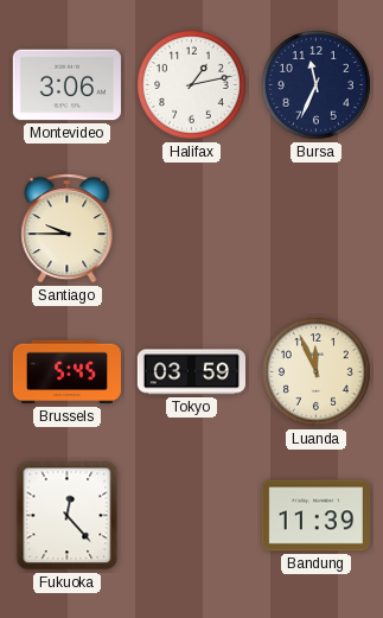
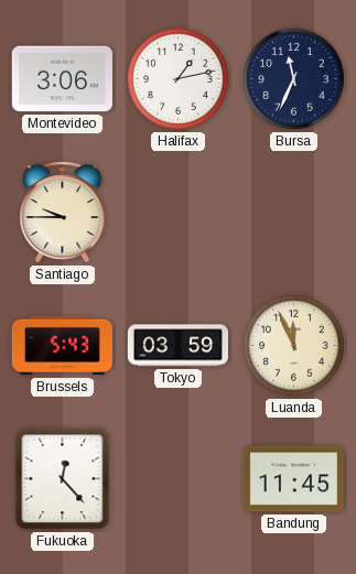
Brussels: 5:45 -> 5:43 (62, 346)
Bandung: 11:39 -> 11:45 (293, 479)
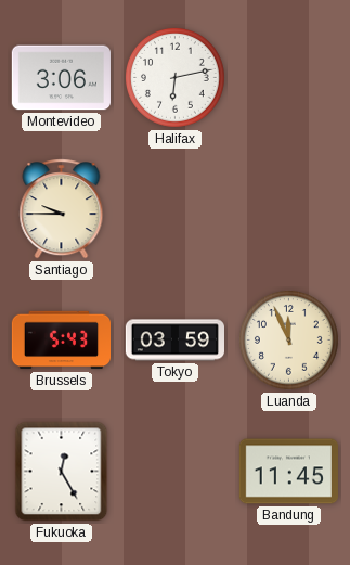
Halifax: 1:13 -> 6:13 (176, 78)
Bursa: 11:34 -> none (294, 79)
Fukuoka: 12:23 -> 12:25 (62, 472)
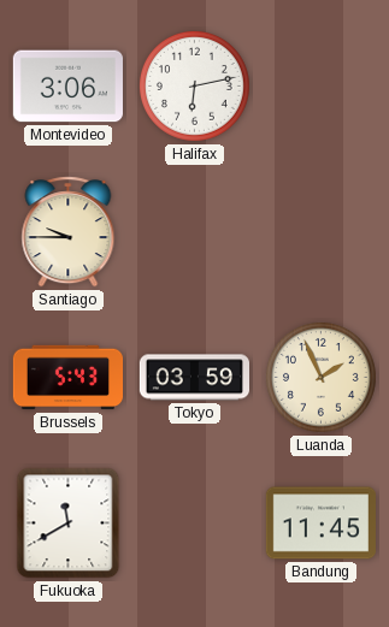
Luanda: 11:56 -> 1:56 (322, 378)
Fukuoka: 12:25 -> 11:40 (69, 524)
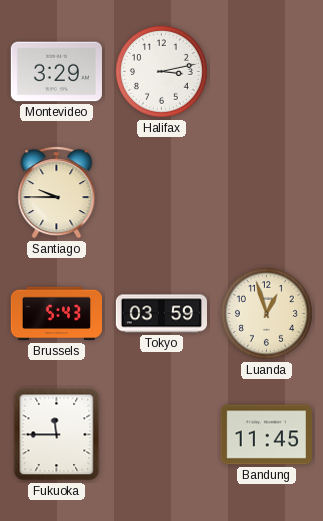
Montevideo: 3:06 -> 3:29 (56, 72)
Halifax: 6:13 -> 3:13 (162, 72)
Luanda: 1:56 -> 12:57 (267, 314)
Fukuoka: 11:40 -> 11:45 (57, 435)
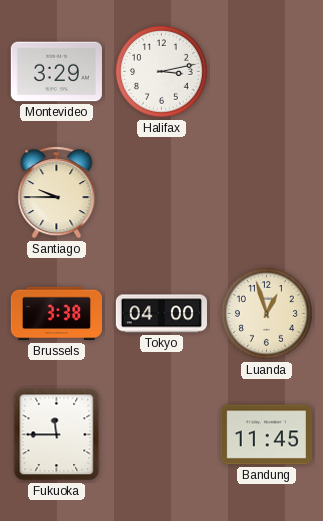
Brussels: 5:43 -> 3:38 (56, 314)
Tokyo: 03:59 -> 04:00 (161, 314)
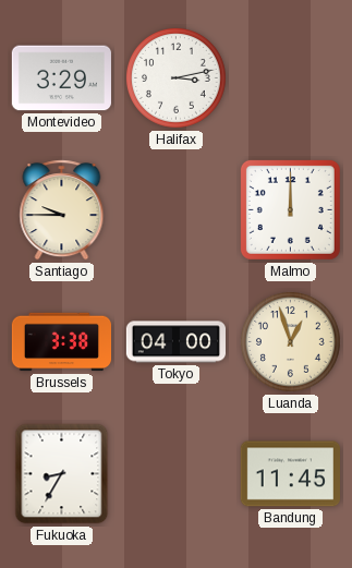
Malmo: none -> 12:00 (290, 209)
Fukuoka: 11:45 -> 8:35 (62, 474)
